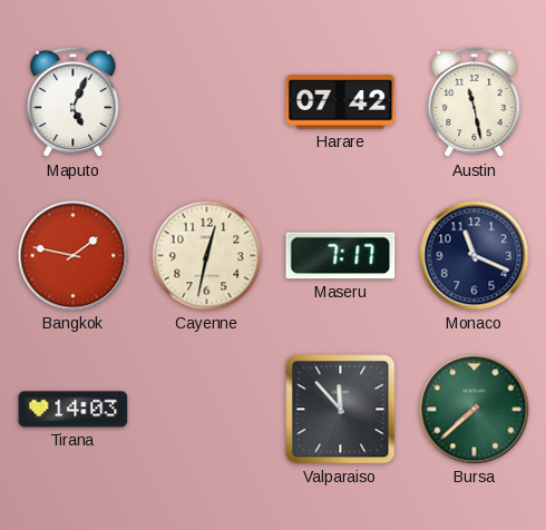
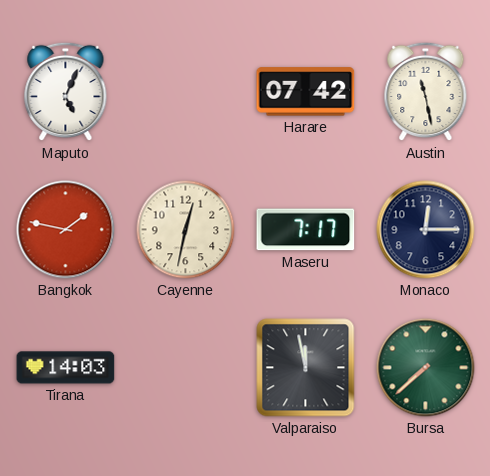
Monaco: 11:19 -> 12:15 (426, 230)
Valparaiso: 11:53 -> 11:58 (306, 368)
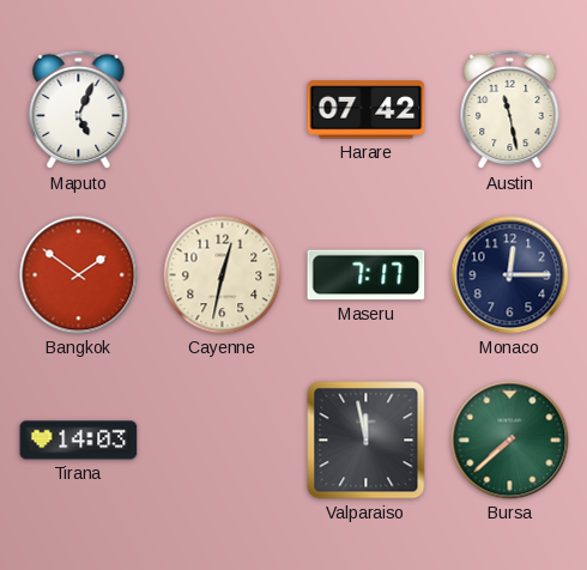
Bangkok: 1:47 -> 1:51 (79, 275)
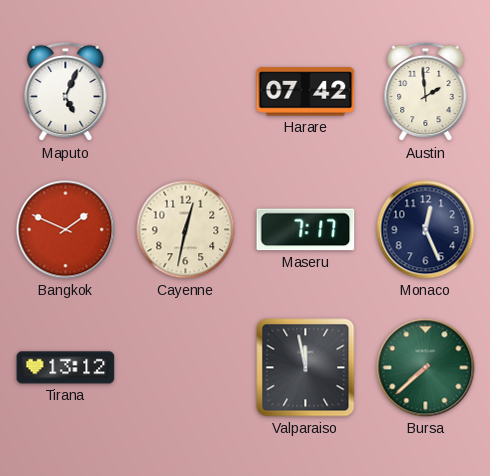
Austin: 11:28 -> 1:59 (426, 92)
Bangkok: 1:51 -> 1:49 (66, 230)
Monaco: 12:15 -> 12:26 (426, 230)
Tirana: 14:03 -> 13:12 (66, 368)
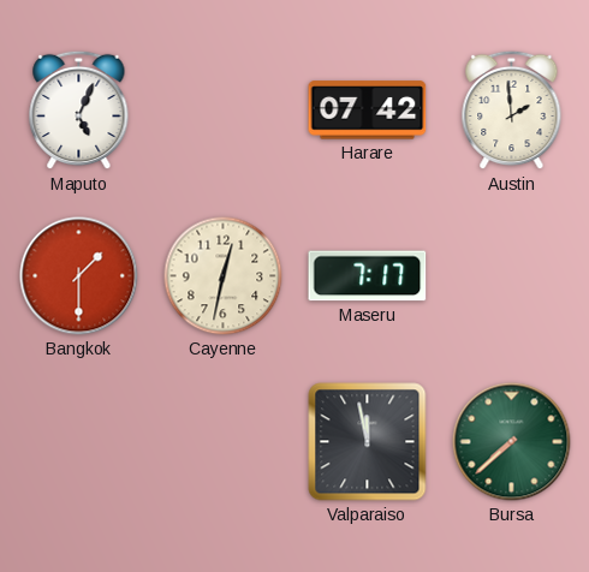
Bangkok: 1:49 -> 1:30 (79, 276)
Monaco: 12:26 -> none (426, 230)
Tirana: 13:12 -> none (66, 368)
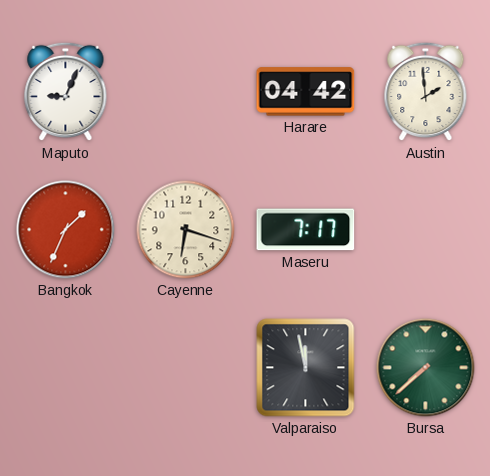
Maputo: 5:04 -> 9:04 (66, 92)
Harare: 07:42 -> 04:42 (306, 92)
Bangkok: 1:30 -> 1:34 (66, 230)
Cayenne: 12:32 -> 6:18 (186, 230)
